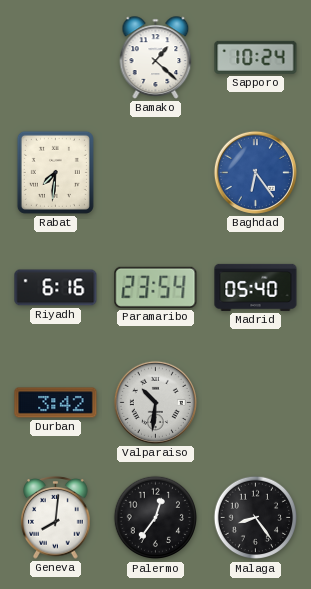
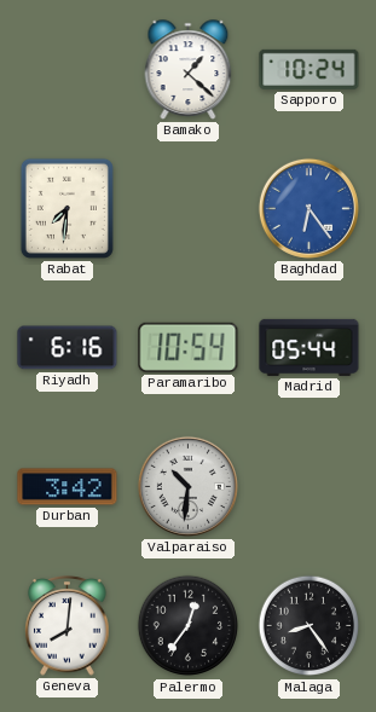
Paramaribo: 23:54 -> 10:54 (189, 347)
Madrid: 05:40 -> 05:44 (310, 347)
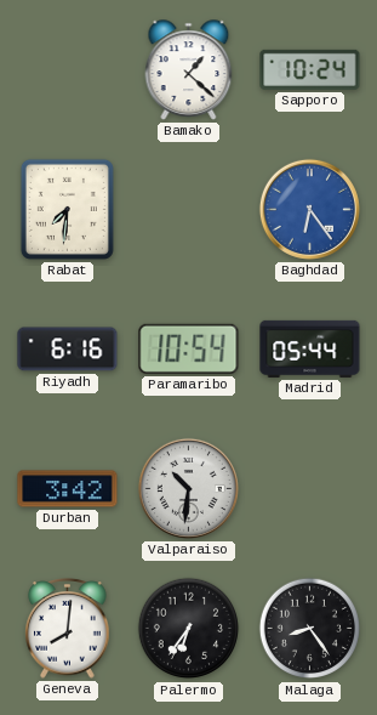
Palermo: 12:36 -> 6:36 (189, 629)
